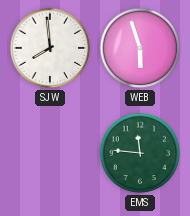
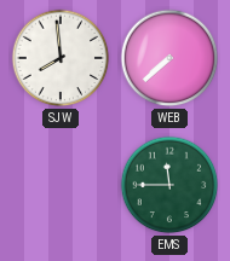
WEB: 5:57 -> 7:38 (169, 58)
EMS: 11:46 -> 11:45 (169, 185)
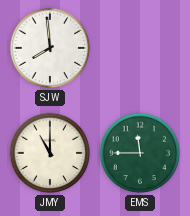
WEB: 7:38 -> none (169, 58)
JMY: none -> 11:00 (50, 153)
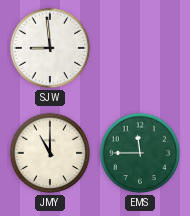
SJW: 7:59 -> 8:59 (50, 48)
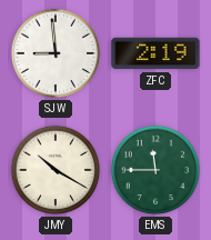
ZFC: none -> 2:19 (155, 53)
JMY: 11:00 -> 10:20 (56, 170)
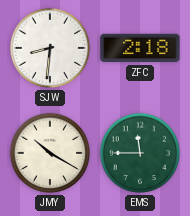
SJW: 8:59 -> 8:31 (50, 48)
ZFC: 2:19 -> 2:18 (140, 48)
